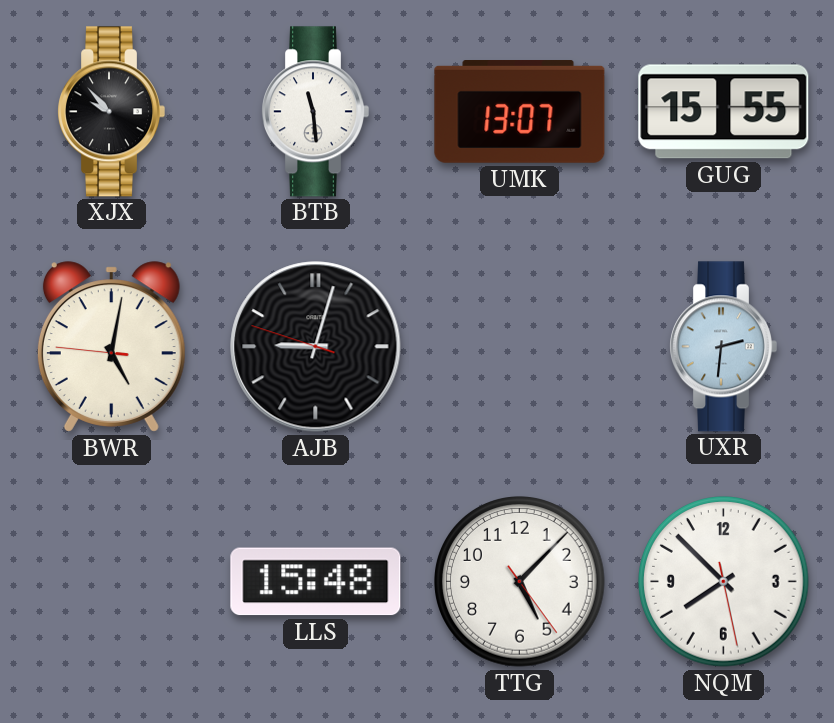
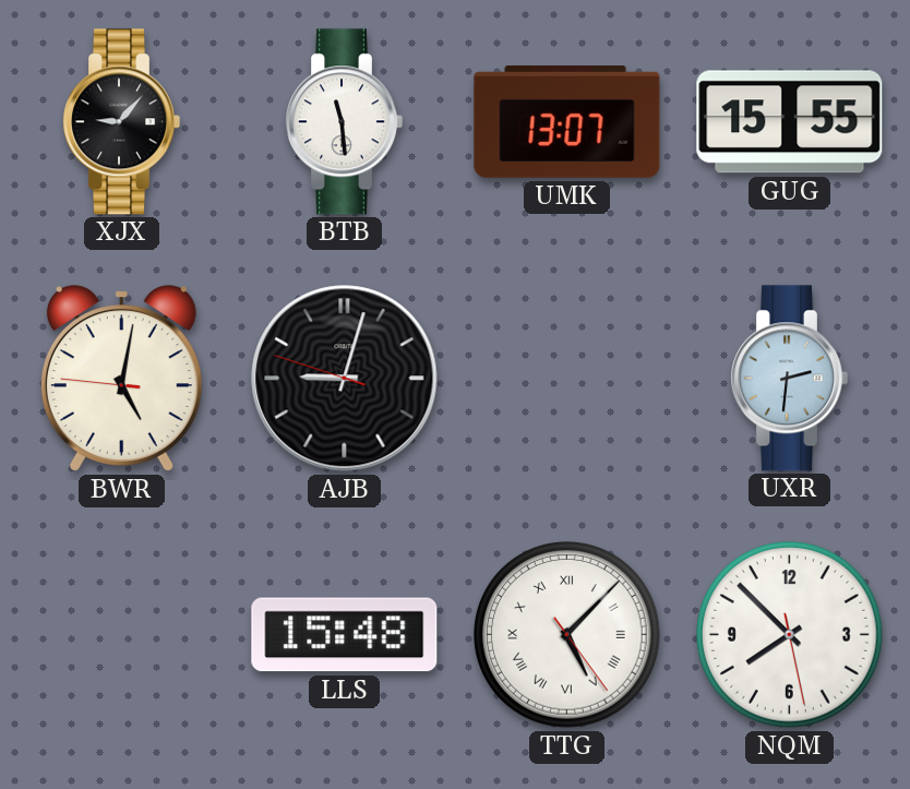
XJX: 9:53 -> 9:07 (121, 122)
TTG numerals: Arabic -> Roman (567, 635)
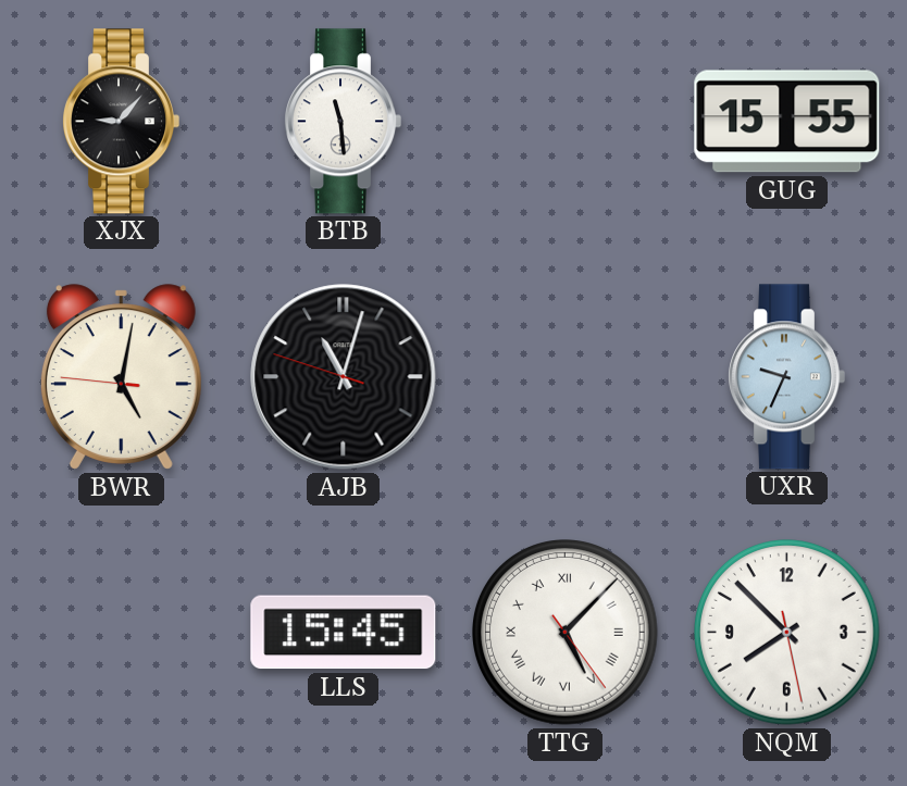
UMK: 13:07 -> none (567, 122)
AJB: 9:02 -> 11:02 (344, 377)
UXR: 2:31 -> 9:34 (786, 377)
LLS: 15:48 -> 15:45 (344, 633)
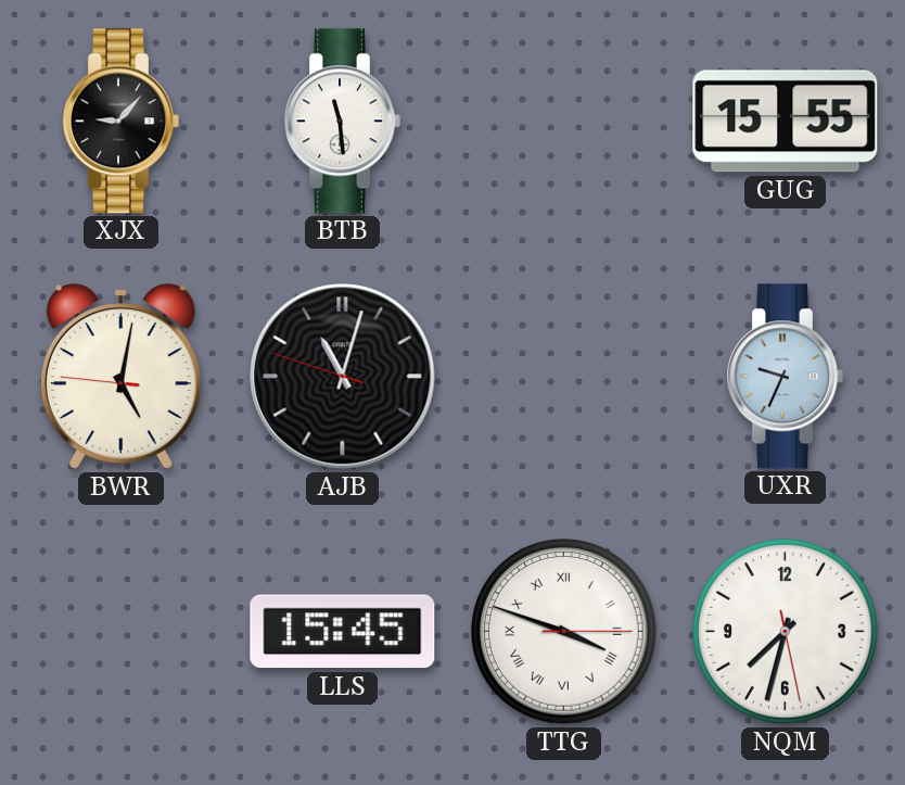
TTG: 5:07 -> 3:48 (564, 632)
NQM: 7:52 -> 7:32 (786, 632)
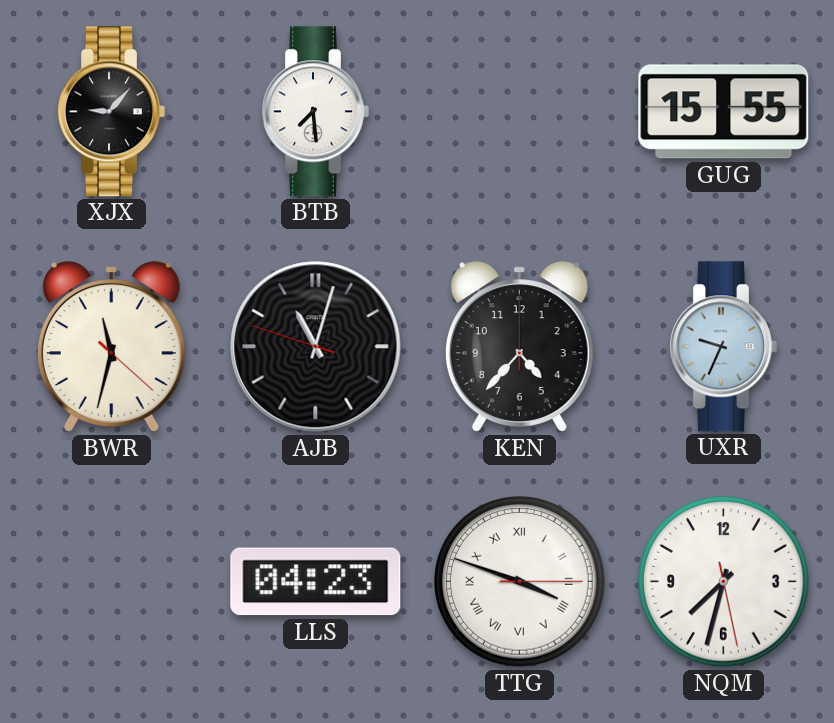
BTB: 11:29 -> 7:29 (315, 112)
BWR: 5:01 -> 11:32 (111, 347)
KEN: none -> 4:37 (519, 347)
LLS: 15:45 -> 04:23 (316, 582)
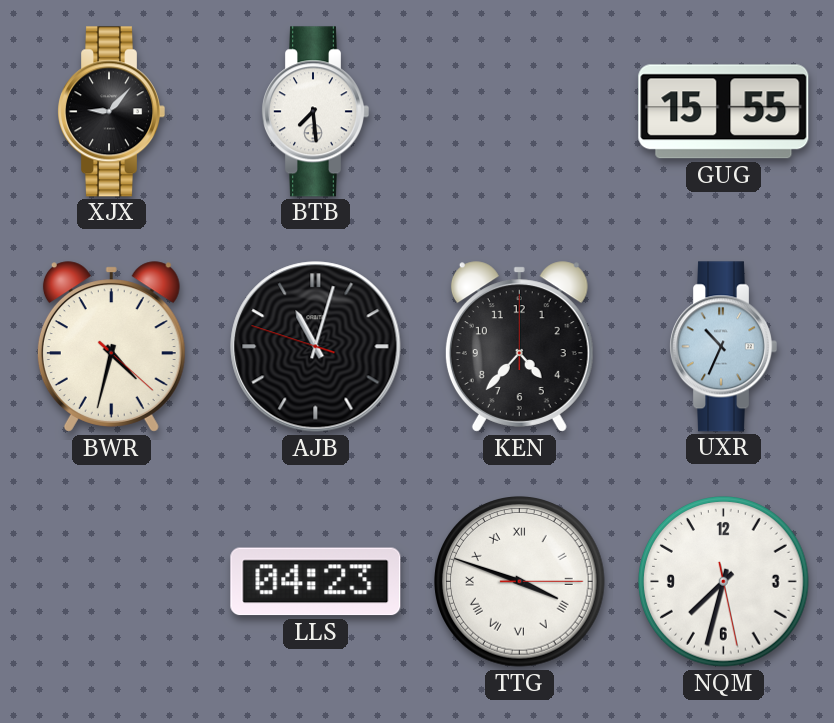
BWR: 11:32 -> 4:32 (111, 347)
UXR: 9:34 -> 10:34 (723, 347)
